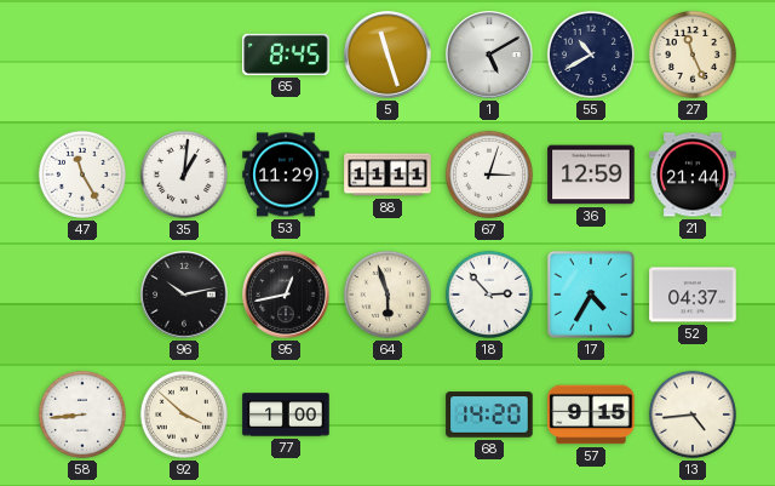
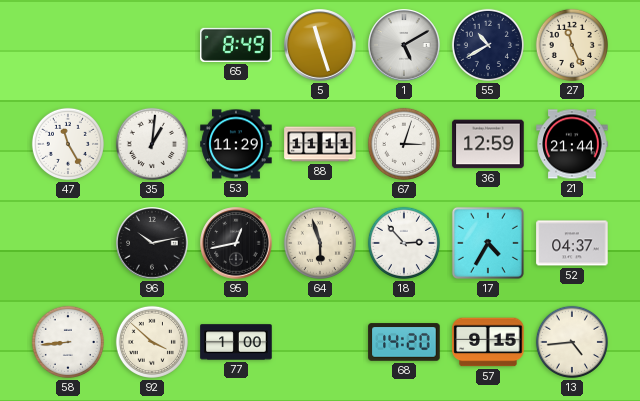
65: 8:45 -> 8:49 (236, 45)
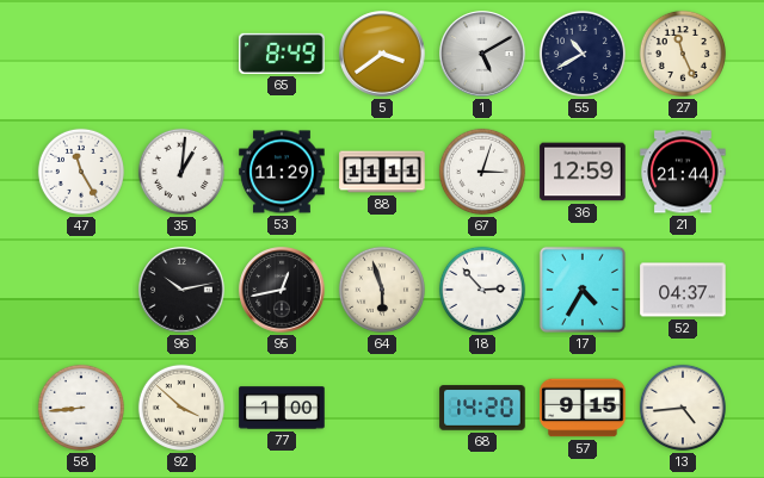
5: 11:27 -> 3:39 (382, 54)
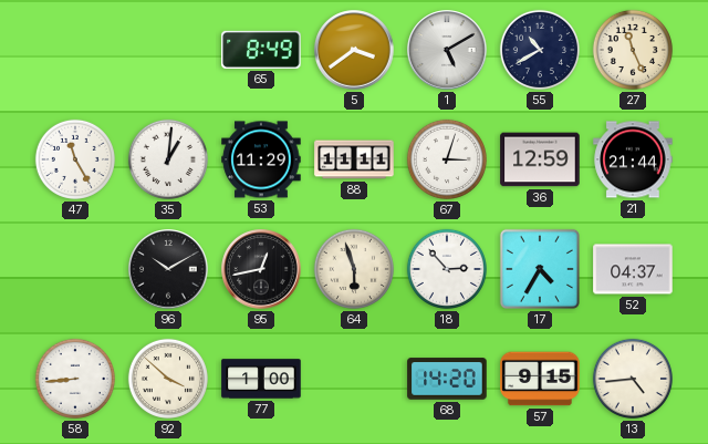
96: 10:13 -> 10:10 (168, 269)
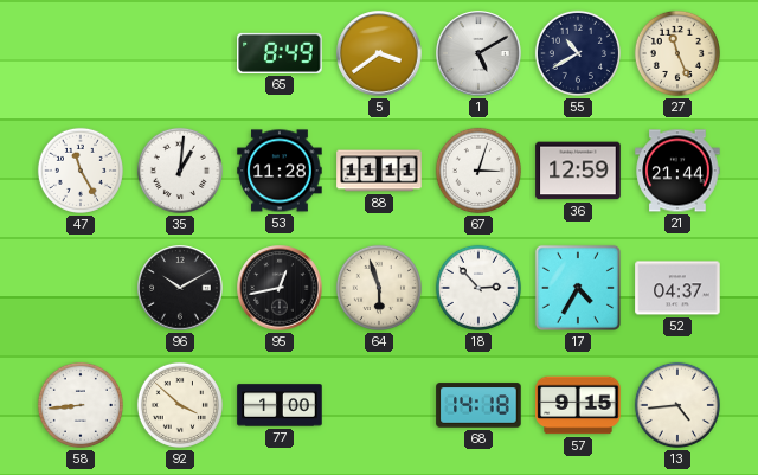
53: 11:29 -> 11:28 (280, 171)
68: 14:20 -> 14:18 (478, 405)
